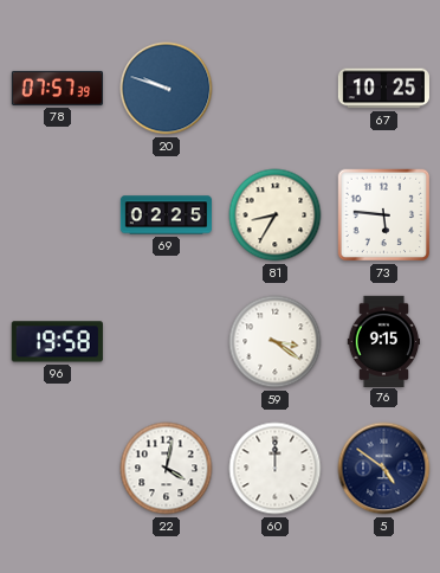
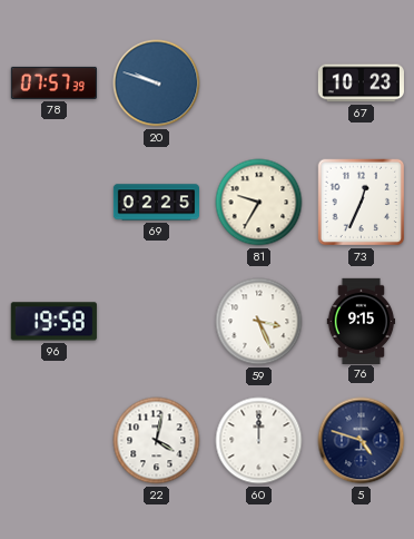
67: 10:25 -> 10:23 (361, 84)
81: 8:35 -> 9:35 (259, 203)
73: 5:46 -> 12:34 (362, 203)
59: 3:21 -> 3:26 (259, 322)
5: 4:51 -> 4:48 (362, 441)
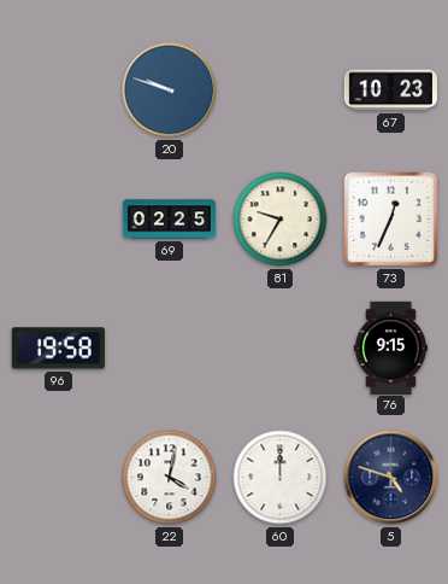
78: 07:57 -> none (53, 82)
59: 3:26 -> none (259, 322)
